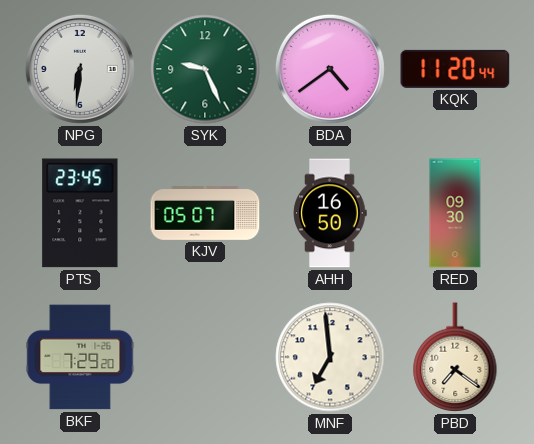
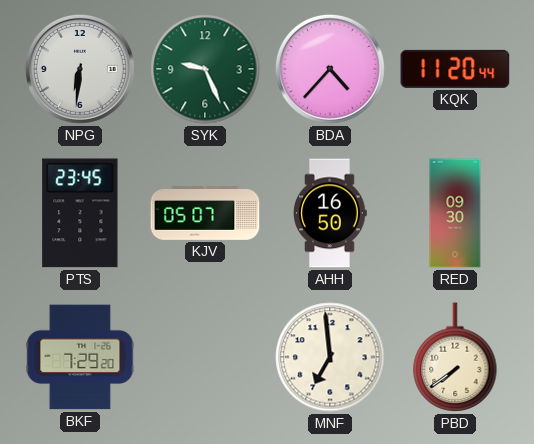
BDA: 4:39 -> 4:37 (330, 69)
PBD: 7:21 -> 7:39 (455, 357)
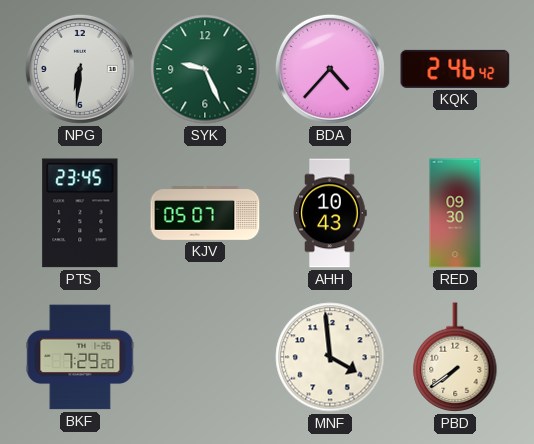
KQK: 11:20 -> 2:46 (455, 69)
AHH: 16:50 -> 10:43 (330, 213)
MNF: 6:59 -> 3:59 (330, 357)
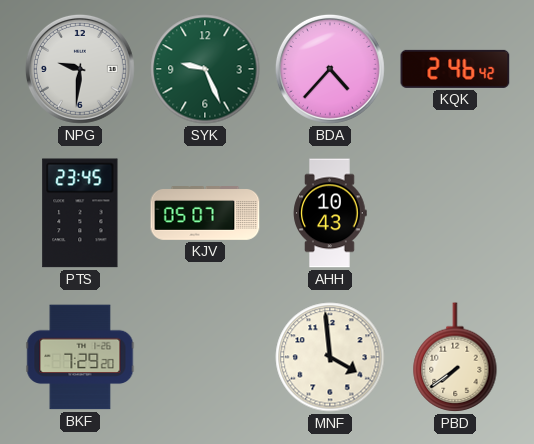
NPG: 6:31 -> 9:31 (80, 69)
RED: 09:30 -> none (455, 213)
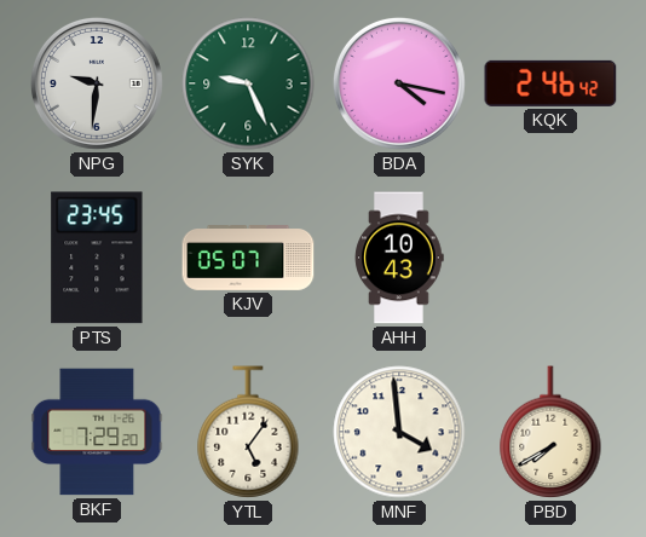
BDA: 4:37 -> 4:17 (399, 83)
YTL: none -> 5:06 (248, 432)
PBD: 7:39 -> 7:40 (550, 432)
